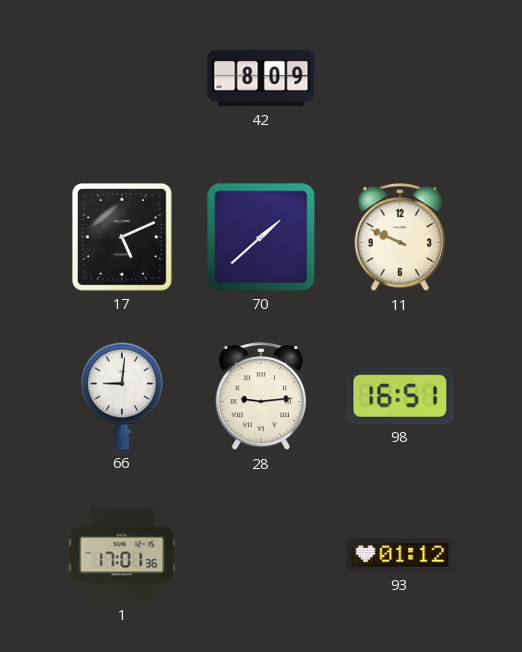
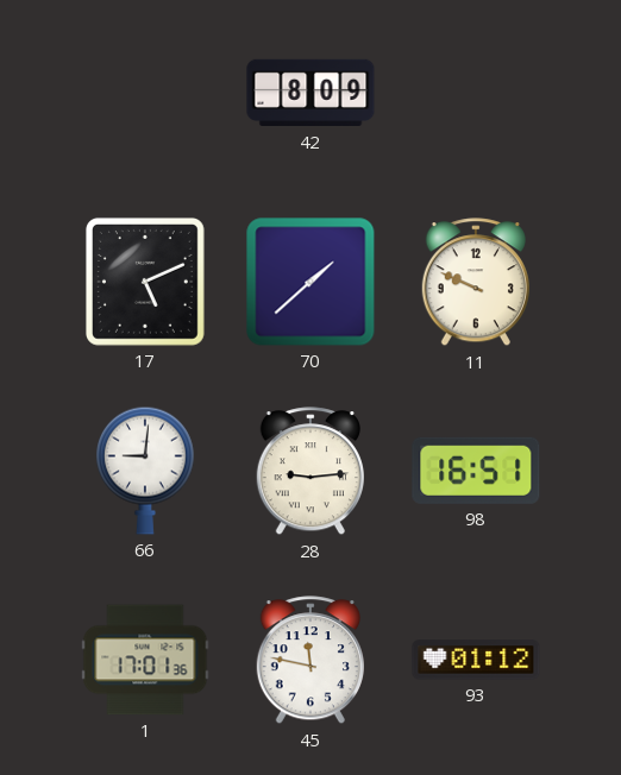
45: none -> 11:47 (310, 661)
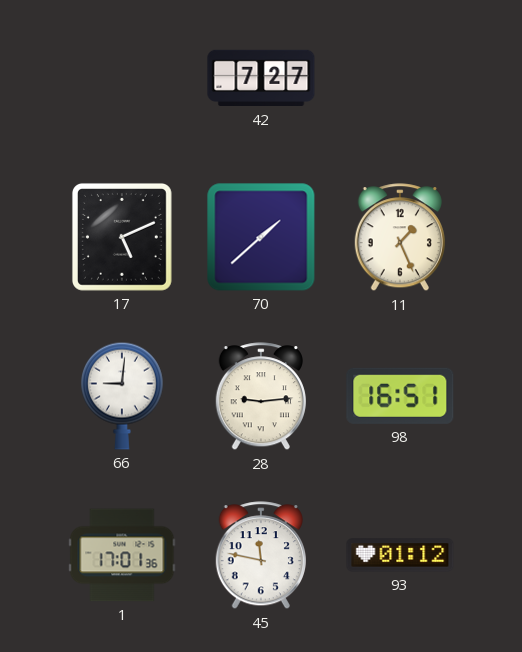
42: 8:09 -> 7:27 (261, 78)
11: 9:49 -> 1:26 (400, 238)
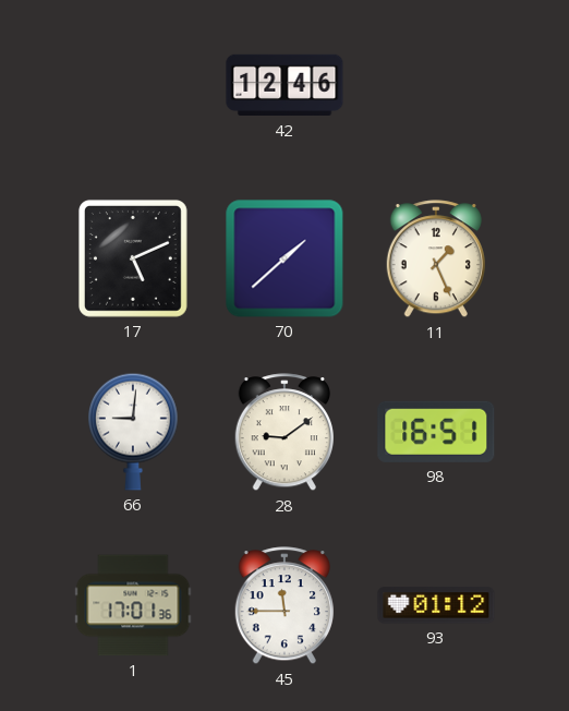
42: 7:27 -> 12:46 (284, 85)
28: 9:14 -> 9:09 (284, 433)
45: 11:47 -> 11:45 (284, 606)
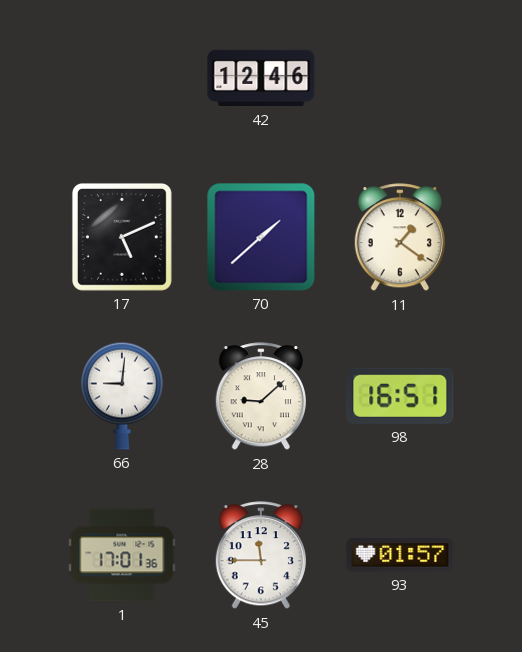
11: 1:26 -> 1:21 (400, 238)
28: 9:09 -> 9:08 (261, 397)
93: 01:12 -> 01:57 (400, 555)
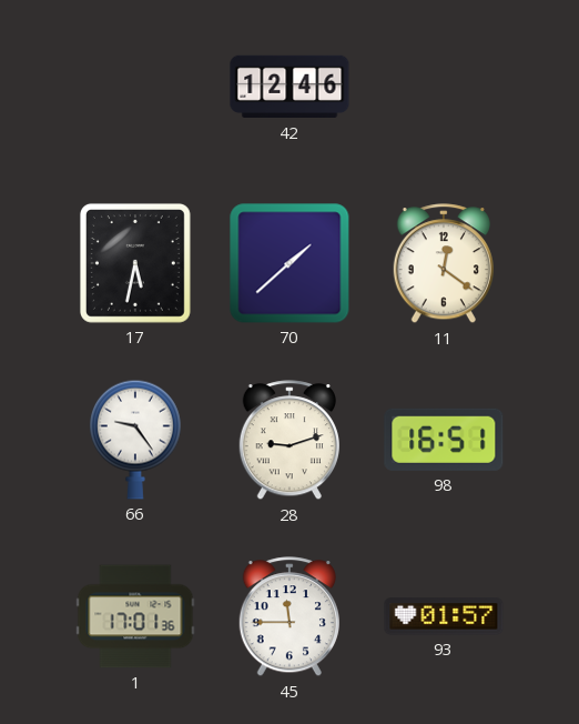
17: 5:11 -> 5:32 (135, 263)
11: 1:21 -> 12:21 (444, 264)
66: 9:01 -> 9:24 (136, 440)
28: 9:08 -> 9:12 (289, 441)
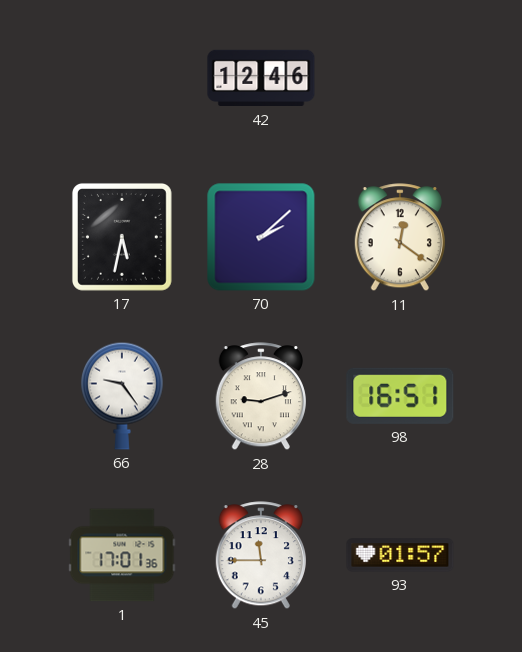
70: 1:38 -> 2:08 (261, 237)
